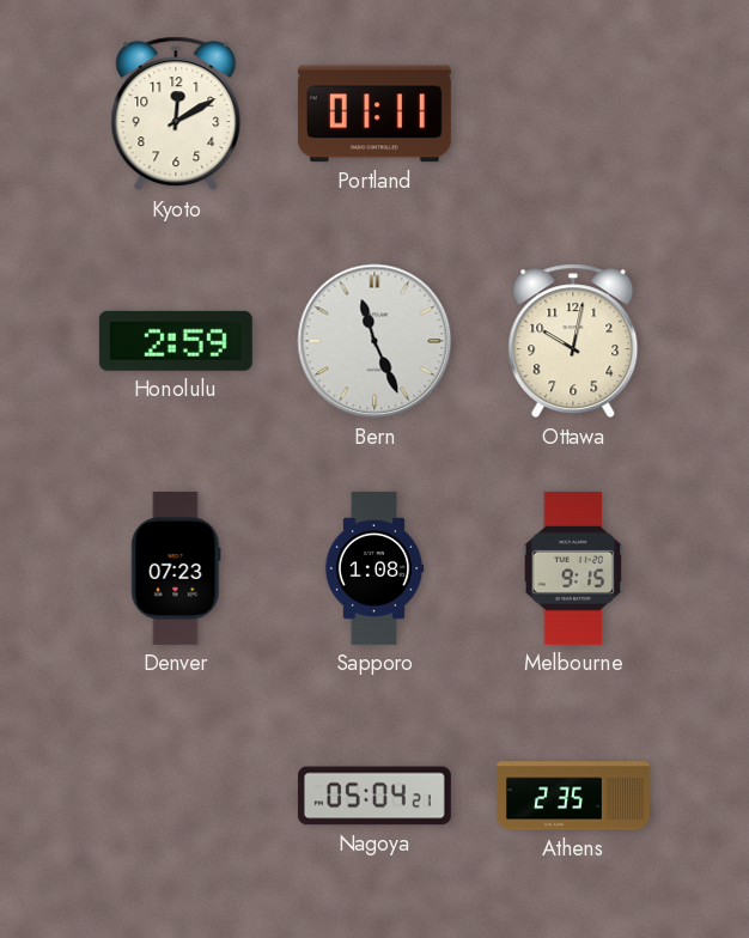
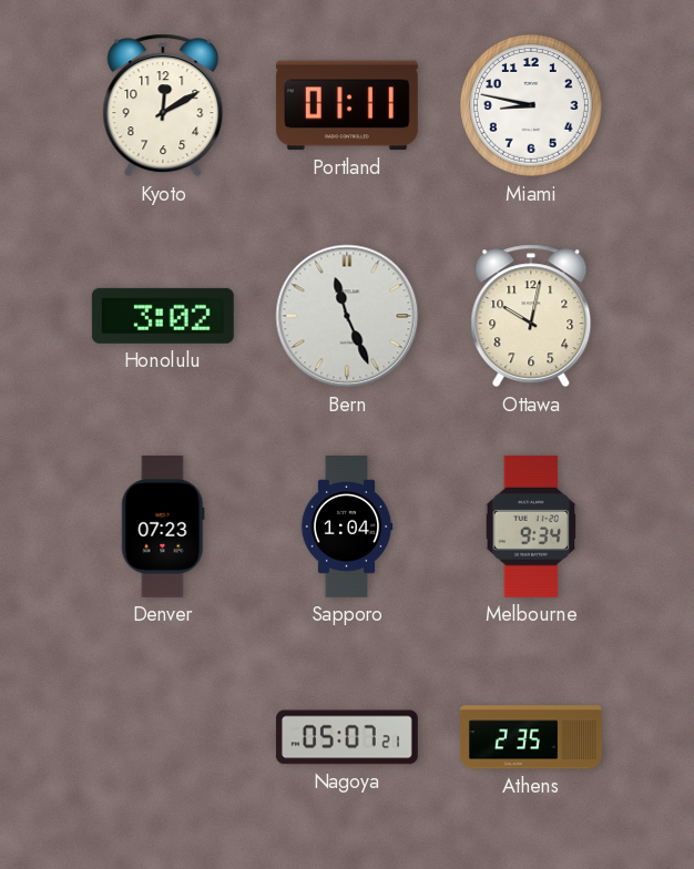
Miami: none -> 8:47 (531, 105)
Honolulu: 2:59 -> 3:02 (163, 316)
Sapporo: 1:08 -> 1:04 (347, 526)
Melbourne: 9:15 -> 9:34 (531, 526)
Nagoya: 05:04 -> 05:07 (347, 737)
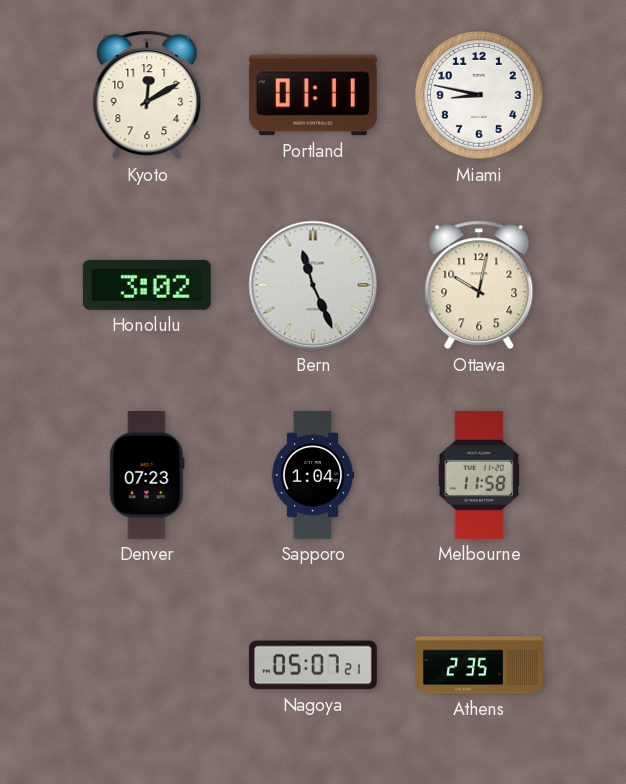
Melbourne: 9:34 -> 11:58 (479, 475)
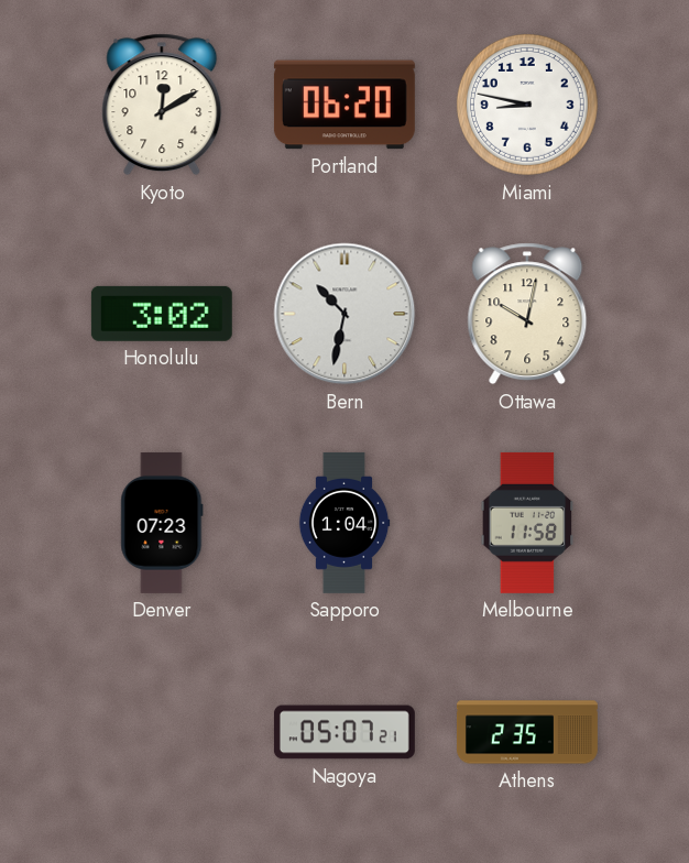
Portland: 01:11 -> 06:20 (344, 105)
Bern: 11:26 -> 10:32 (344, 314)
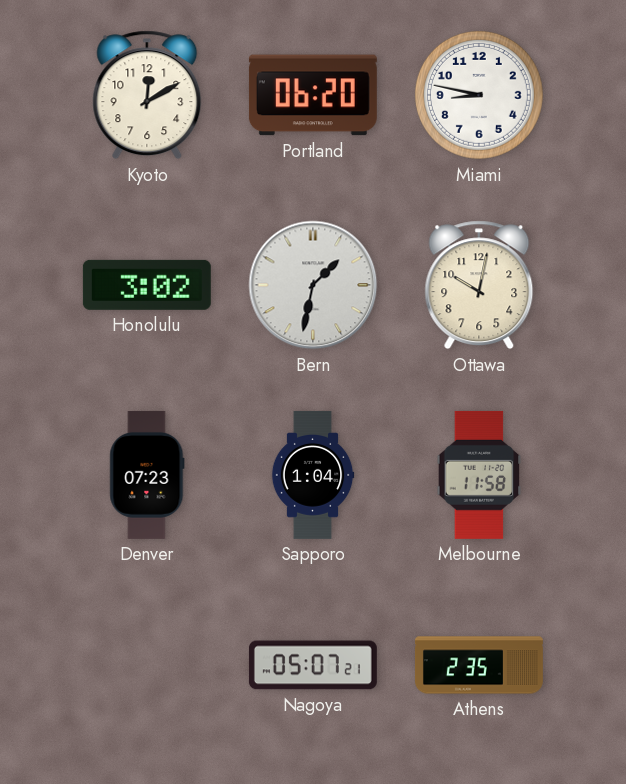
Bern: 10:32 -> 1:32 (313, 285)
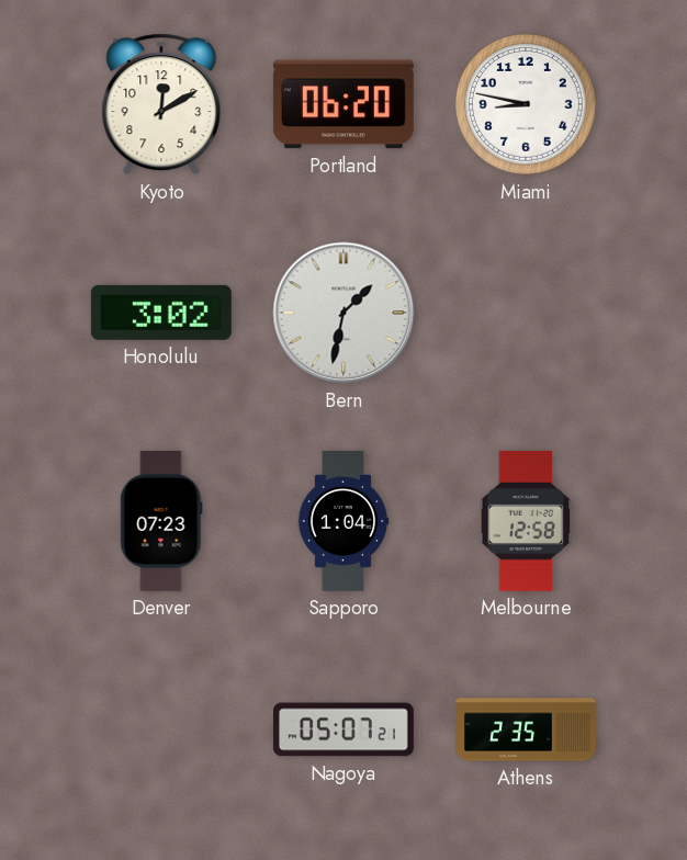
Ottawa: 10:02 -> none (479, 285)
Melbourne: 11:58 -> 12:58 (526, 521)
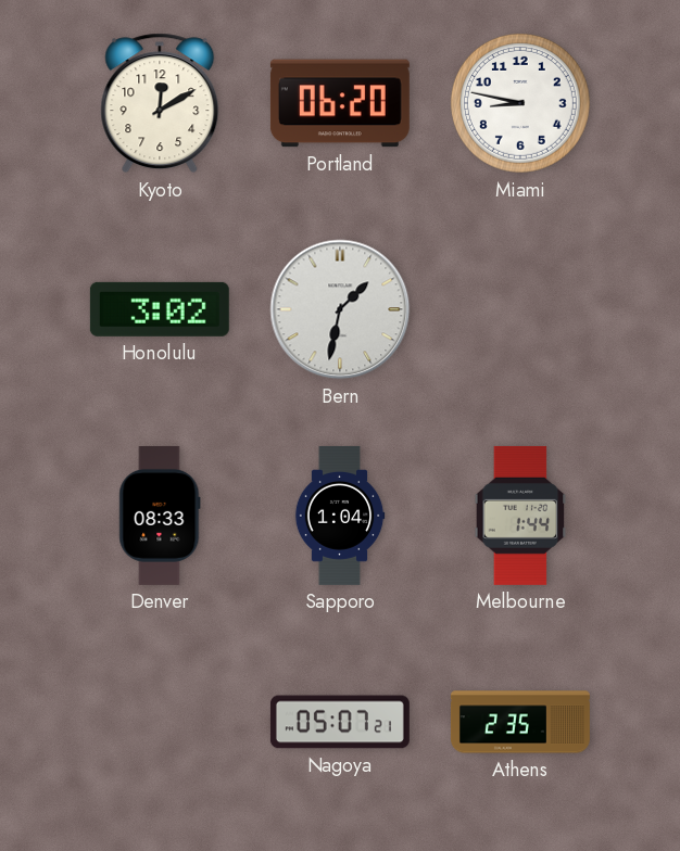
Denver: 07:23 -> 08:33 (160, 516)
Melbourne: 12:58 -> 1:44 (520, 516)
